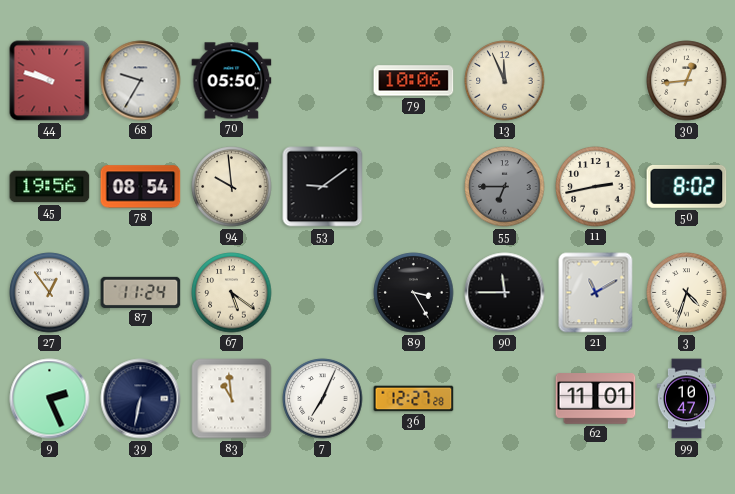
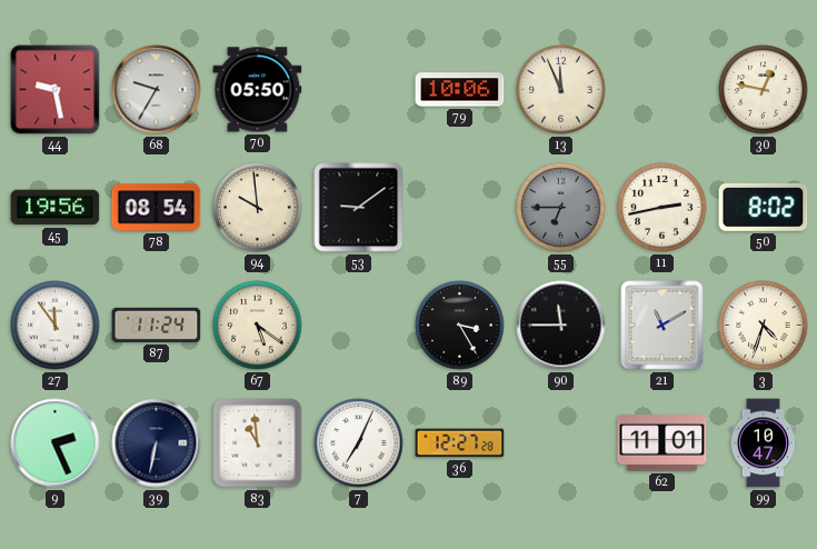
44: 9:48 -> 9:28 (56, 90)
30: 12:44 -> 12:47 (764, 90)
27: 12:54 -> 11:54 (56, 326)
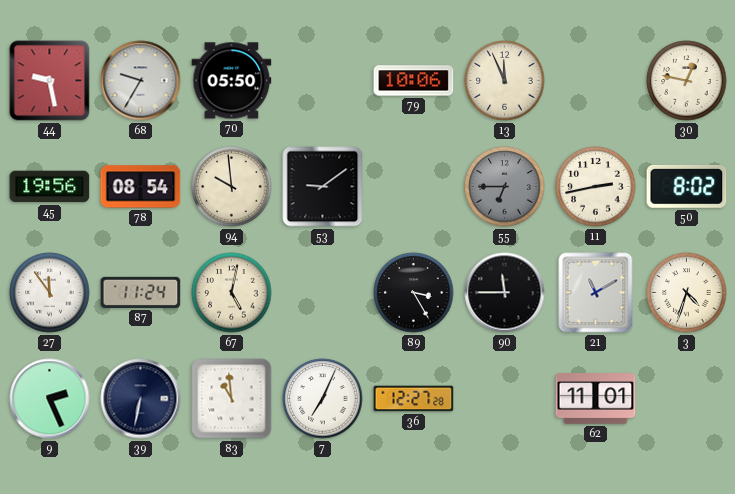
67: 5:21 -> 5:02 (232, 293)
99: 10:47 -> none (763, 443)
